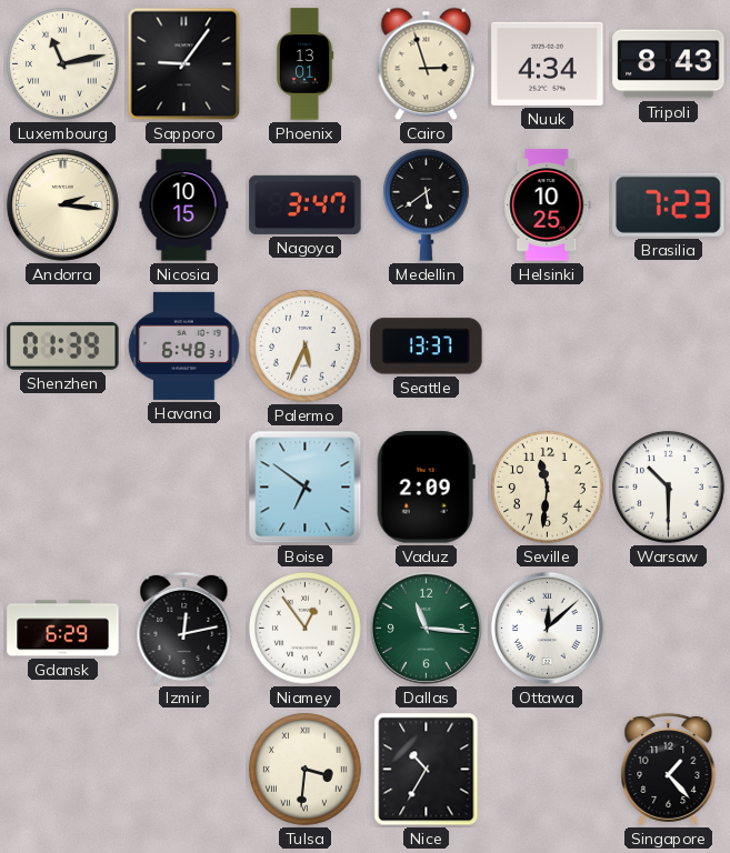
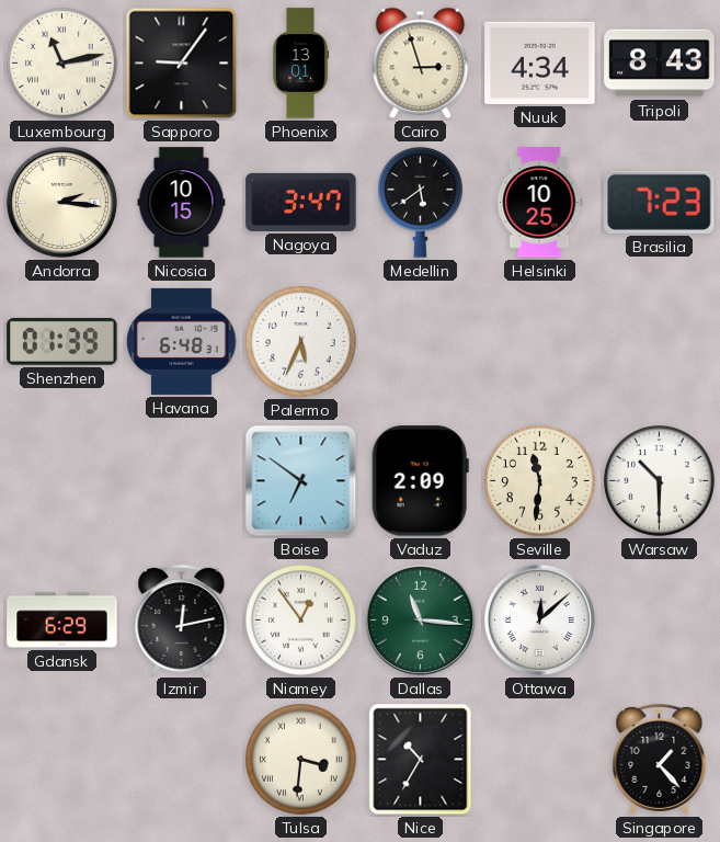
Seattle: 13:37 -> none (427, 347)
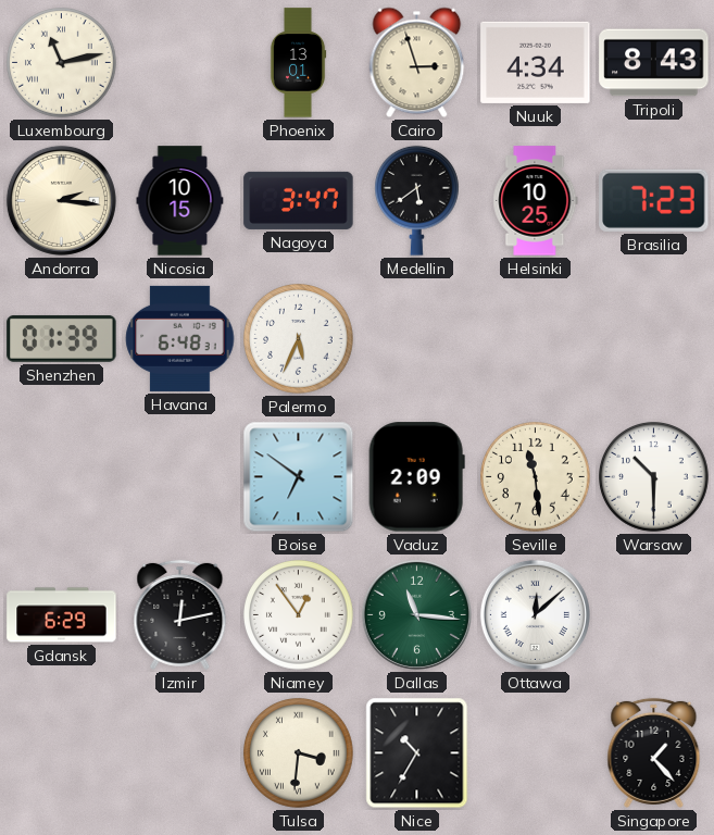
Sapporo: 9:06 -> none (182, 64)
Seville: 11:31 -> 11:29 (536, 477)
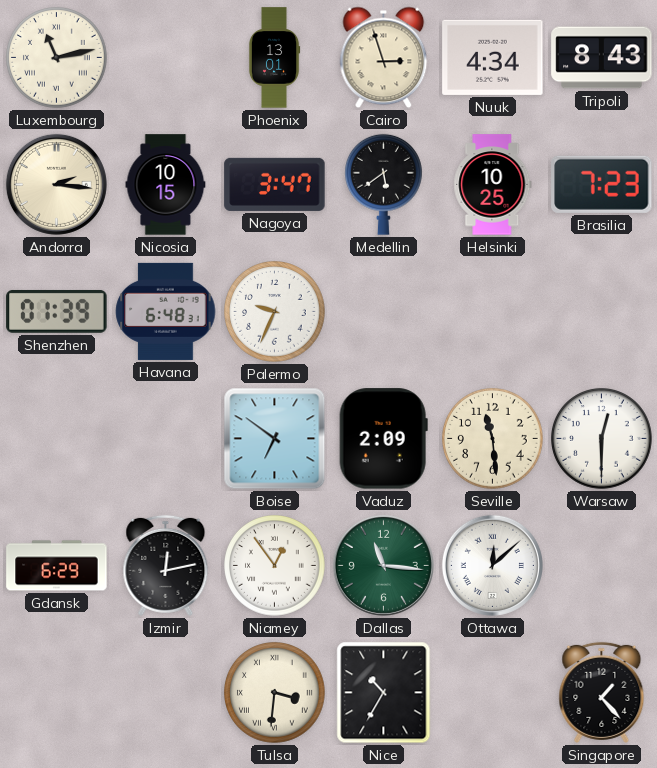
Palermo: 5:34 -> 9:34 (275, 312)
Warsaw: 10:30 -> 12:30 (602, 439)
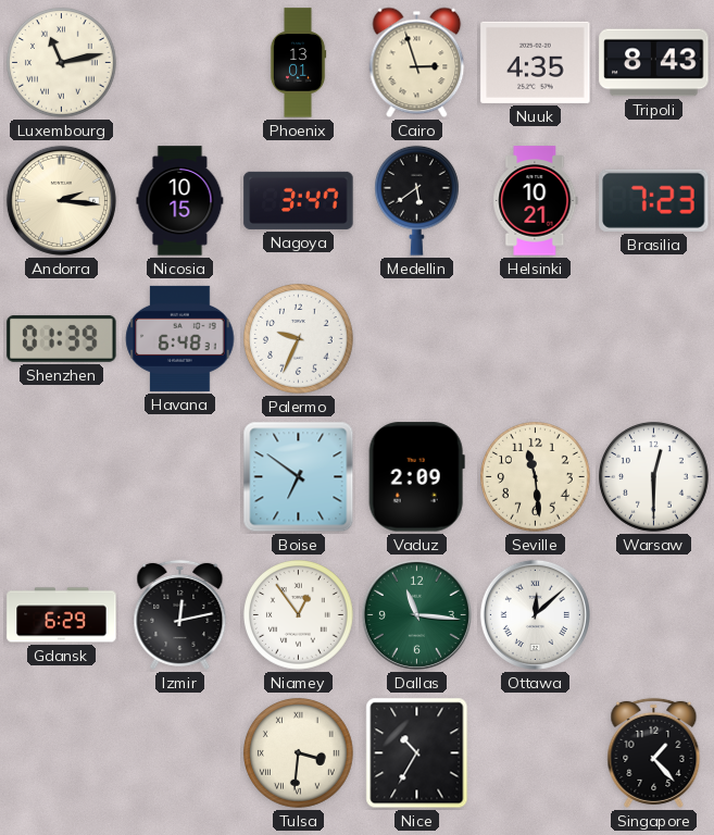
Nuuk: 4:34 -> 4:35 (536, 62)
Helsinki: 10:25 -> 10:21 (536, 201)
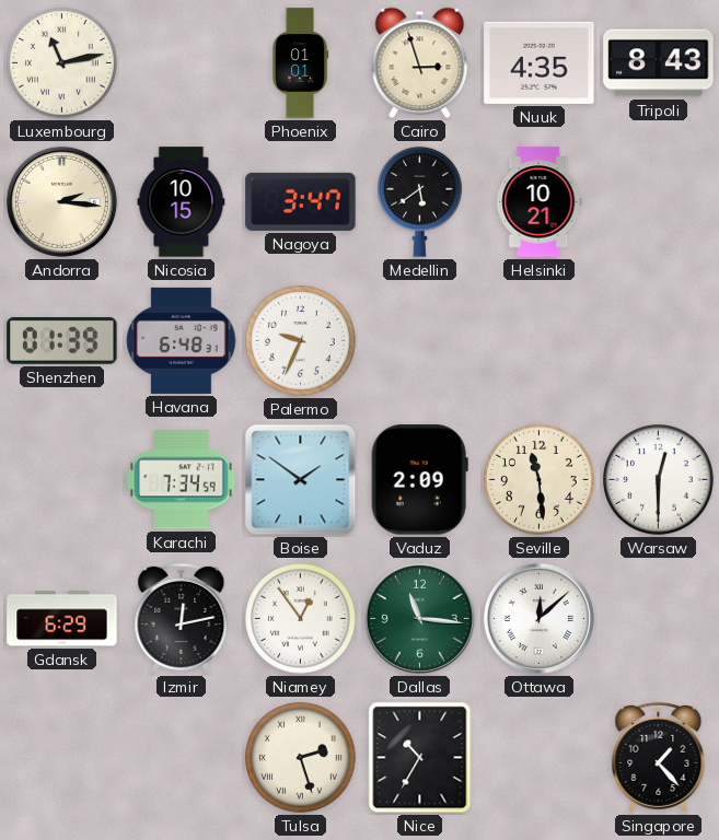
Phoenix: 13:01 -> 01:01 (300, 63)
Brasilia: 7:23 -> none (654, 200)
Karachi: none -> 7:34 (182, 480)
Boise: 6:51 -> 1:51 (301, 480)
Tulsa: 3:31 -> 2:27 (301, 758)
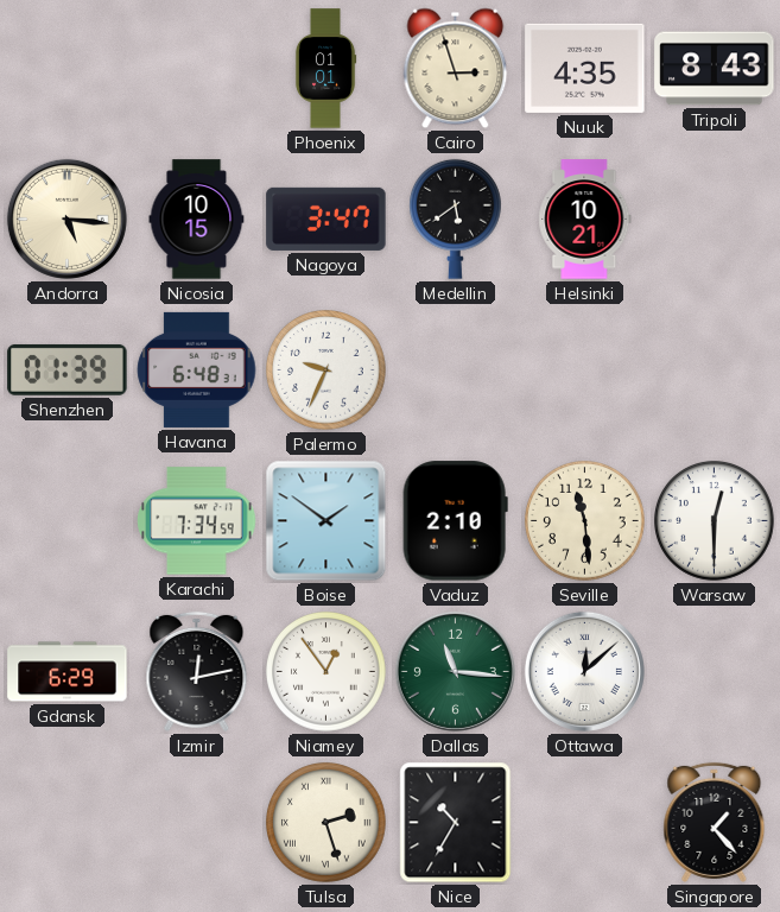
Luxembourg: 11:13 -> none (62, 63)
Andorra: 2:16 -> 5:16 (66, 218)
Vaduz: 2:09 -> 2:10 (455, 521)
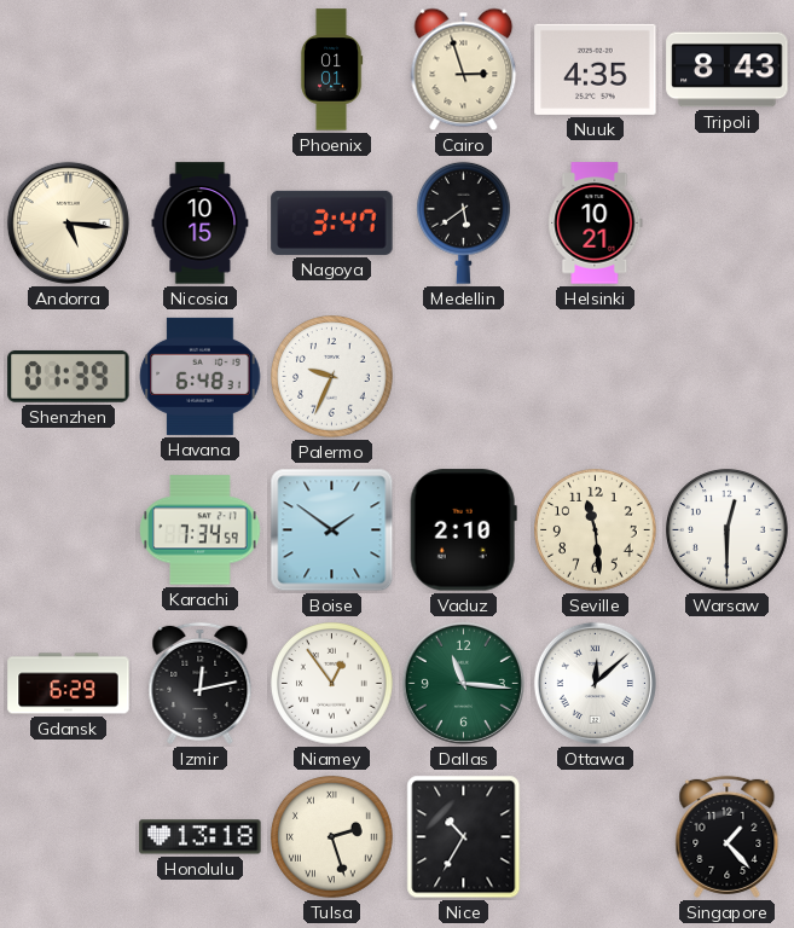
Honolulu: none -> 13:18 (201, 837)
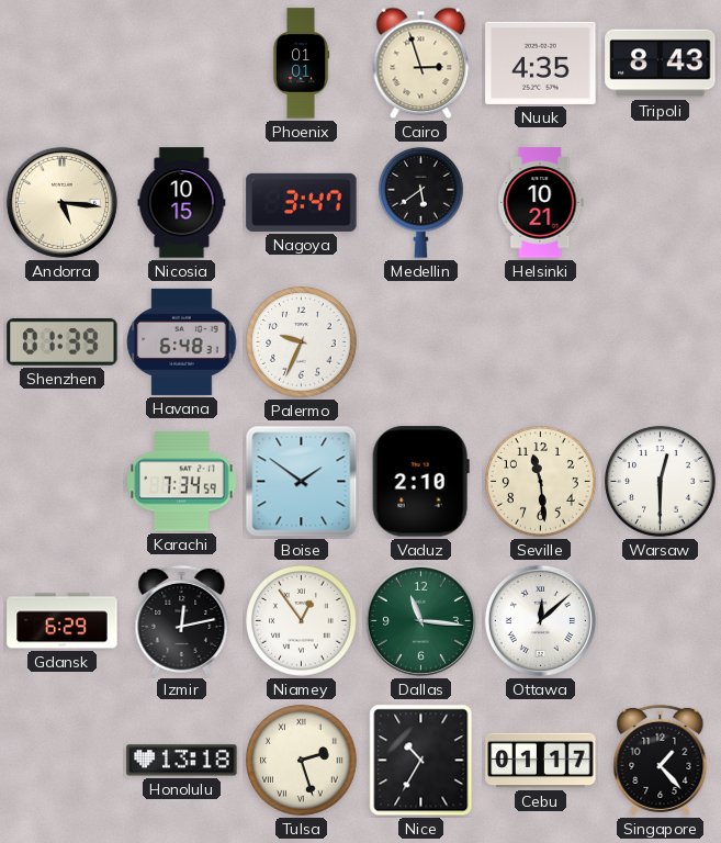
Cebu: none -> 01:17 (541, 761)
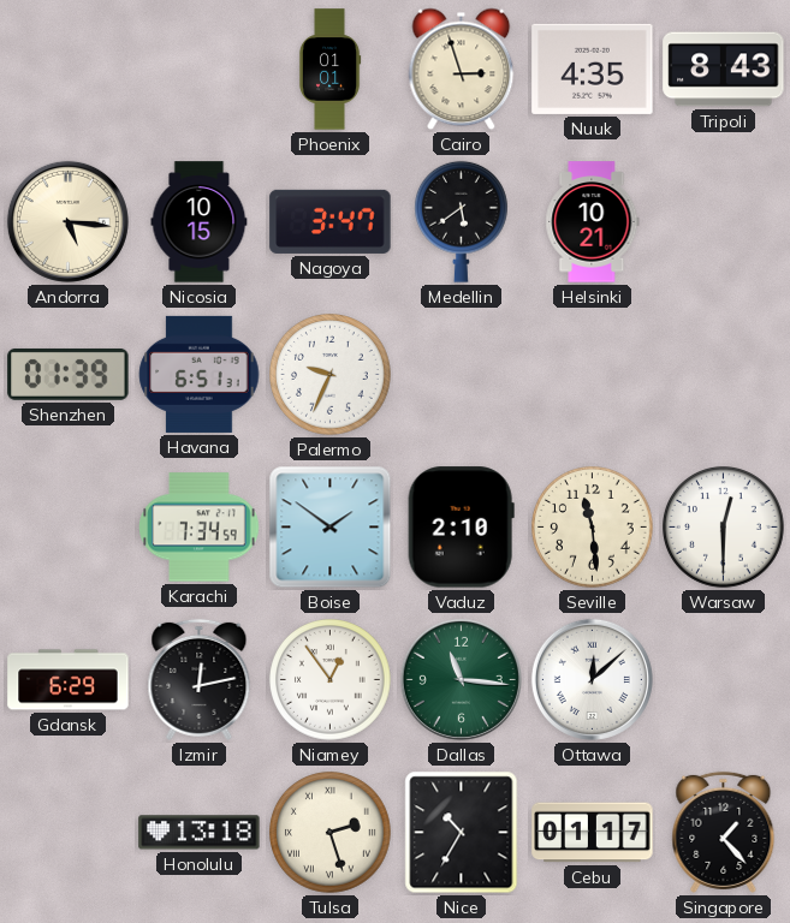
Havana: 6:48 -> 6:51 (200, 374)
